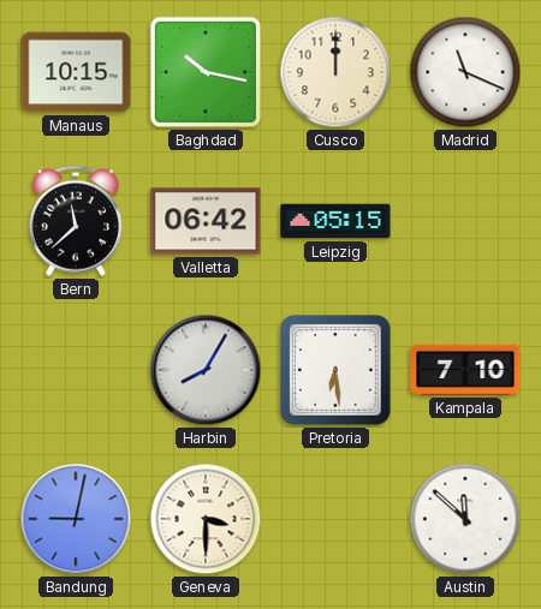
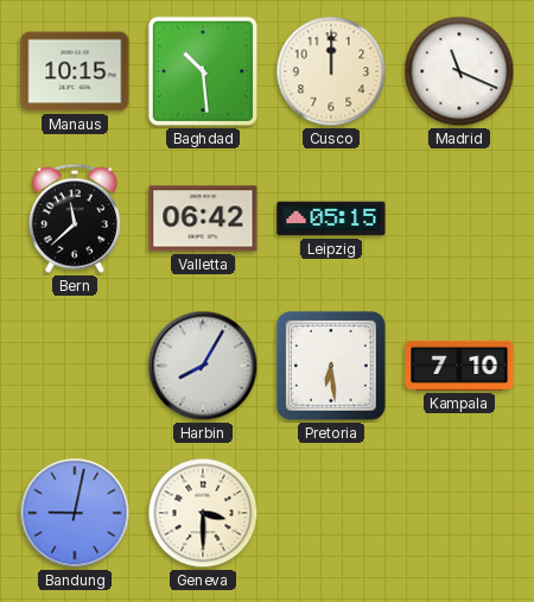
Baghdad: 10:17 -> 10:29 (203, 71)
Austin: 11:52 -> none (465, 519)
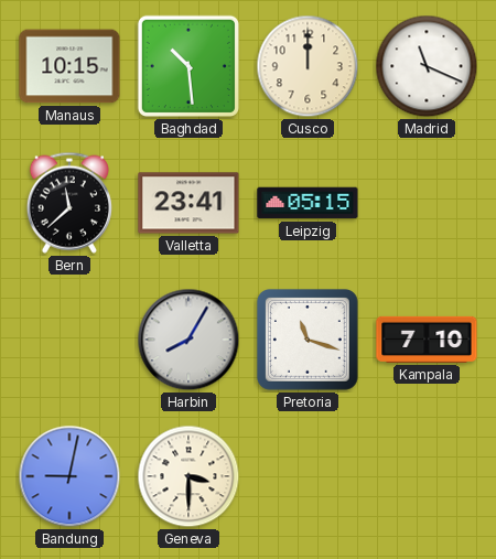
Valletta: 06:42 -> 23:41 (188, 203)
Pretoria: 6:29 -> 11:18 (309, 341)
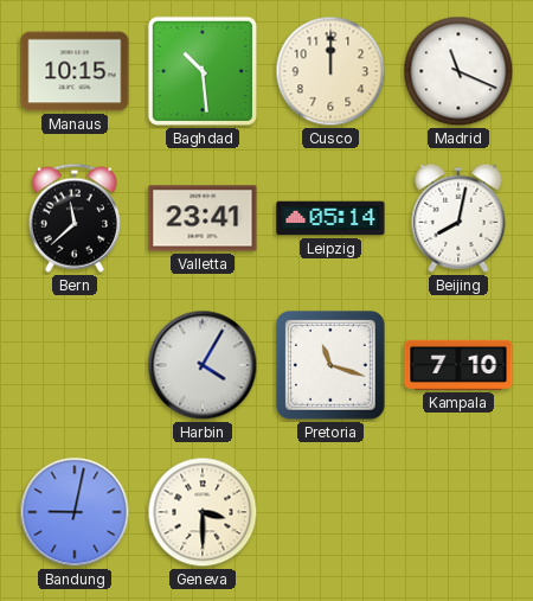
Leipzig: 05:15 -> 05:14 (330, 218)
Beijing: none -> 8:02 (458, 218)
Harbin: 8:05 -> 4:05 (203, 365)
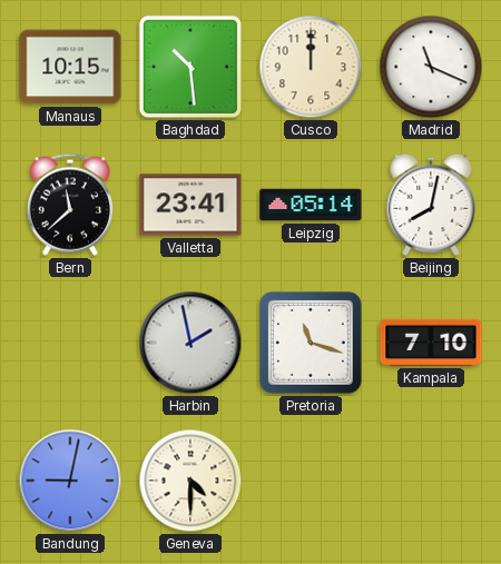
Harbin: 4:05 -> 1:58 (190, 343)
Geneva: 3:30 -> 4:30 (190, 481)
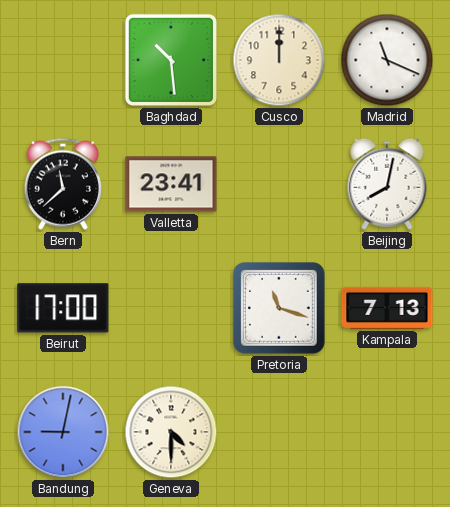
Manaus: 10:15 -> none (70, 67)
Leipzig: 05:14 -> none (311, 205)
Beirut: none -> 17:00 (63, 308)
Harbin: 1:58 -> none (190, 343)
Kampala: 7:10 -> 7:13 (387, 308)
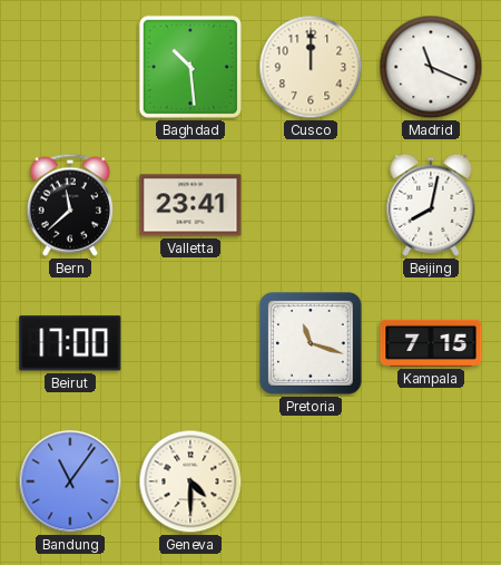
Kampala: 7:13 -> 7:15 (431, 343)
Bandung: 9:02 -> 11:06 (70, 481)
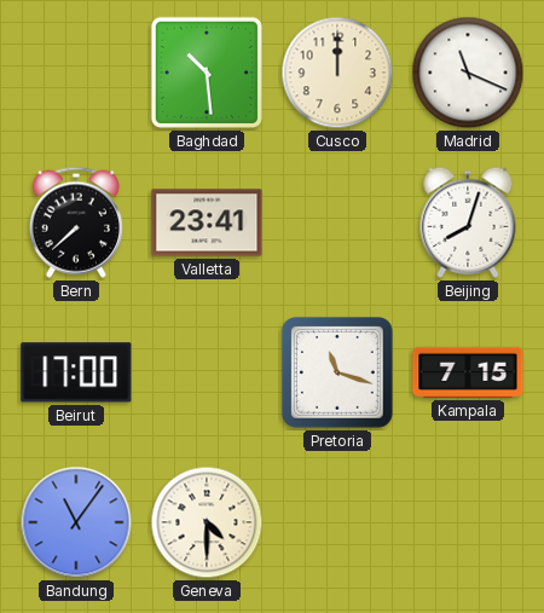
Bern: 11:38 -> 7:38 (76, 222)
Beijing: 8:02 -> 8:03 (468, 222)
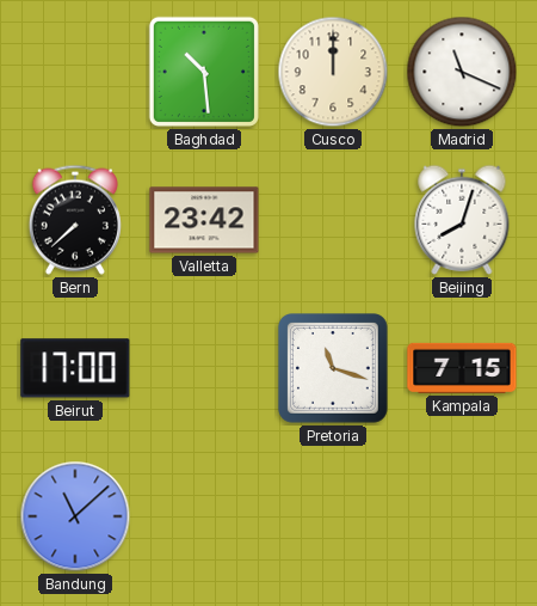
Valletta: 23:41 -> 23:42 (204, 220)
Bandung: 11:06 -> 11:08 (75, 516)
Geneva: 4:30 -> none (207, 522)
